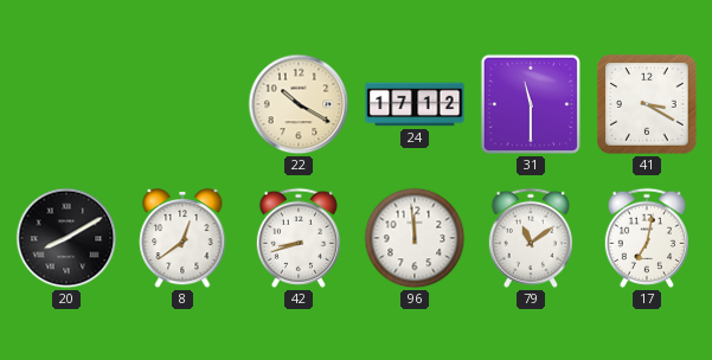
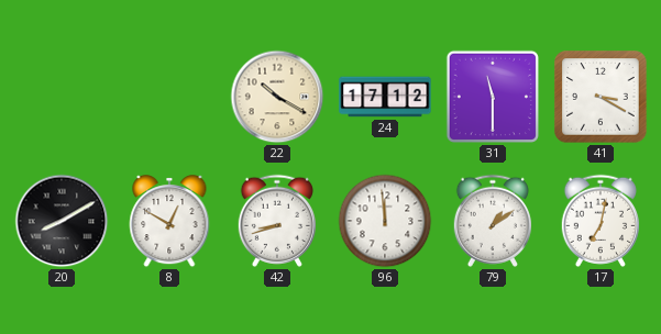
8: 12:39 -> 12:50 (169, 222)
79: 11:09 -> 1:09 (492, 221)
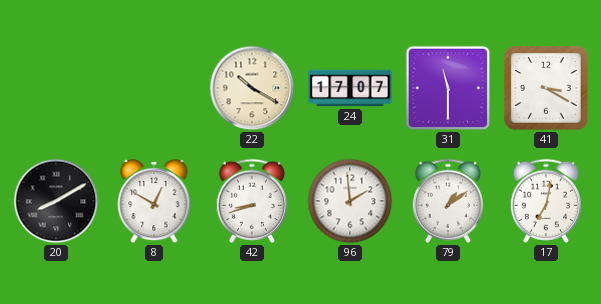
24: 17:12 -> 17:07 (350, 88)
96: 11:59 -> 1:59 (350, 201)
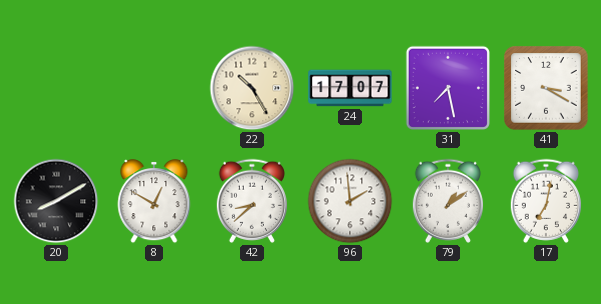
22: 10:20 -> 10:25 (252, 88)
31: 11:30 -> 7:28 (448, 88)
42: 8:42 -> 8:38 (251, 201)
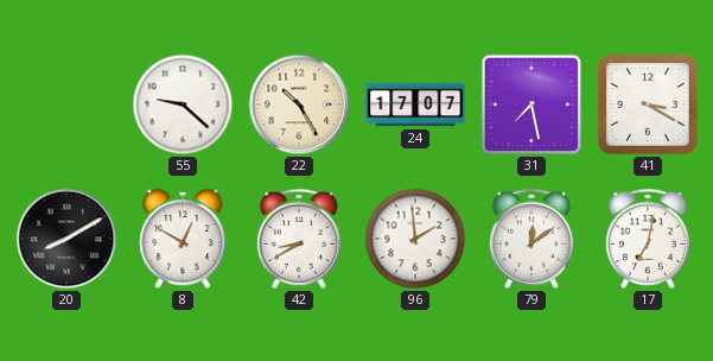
55: none -> 9:22 (183, 104)
42: 8:38 -> 8:40 (298, 239)
79: 1:09 -> 12:09 (530, 239)
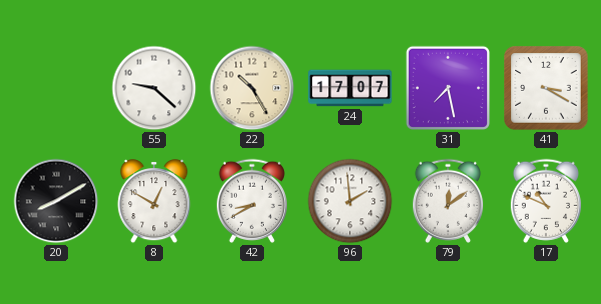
17: 7:02 -> 10:49 (545, 201)
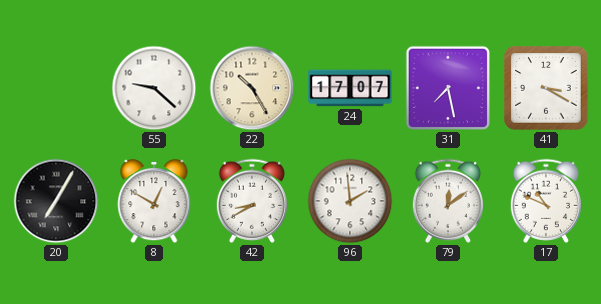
20: 8:10 -> 7:05 (56, 201)
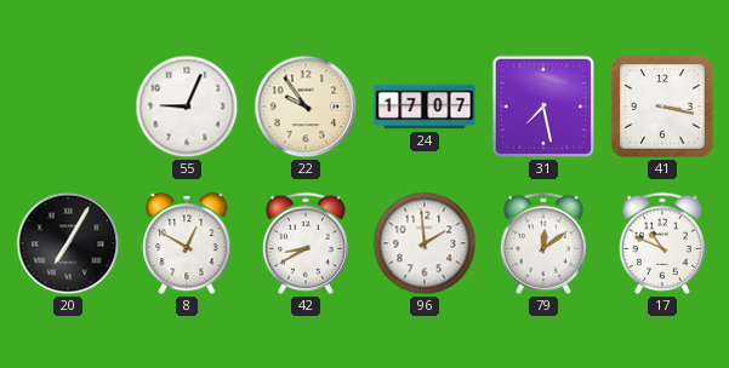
55: 9:22 -> 9:04 (187, 107)
22: 10:25 -> 9:54 (306, 107)
41: 3:20 -> 3:17 (662, 107)
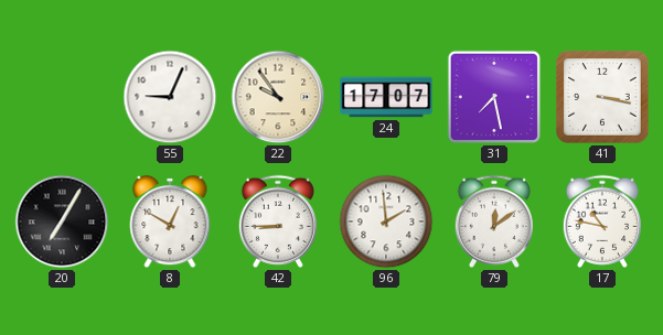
42: 8:40 -> 8:45 (277, 221)
17: 10:49 -> 10:47 (601, 221)
